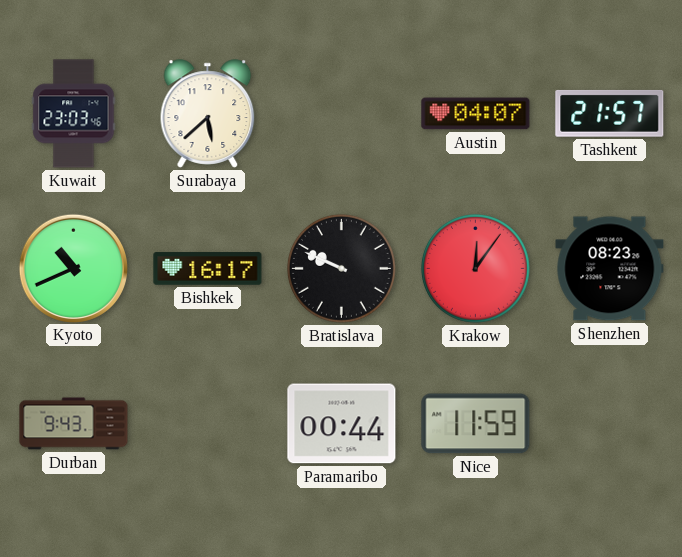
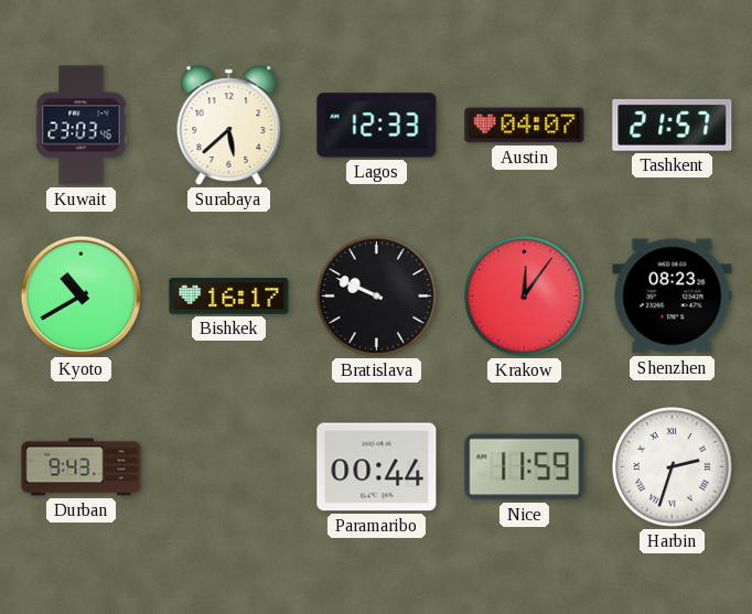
Lagos: none -> 12:33 (377, 126)
Kyoto: 10:41 -> 10:40 (80, 295)
Harbin: none -> 2:33 (672, 466)
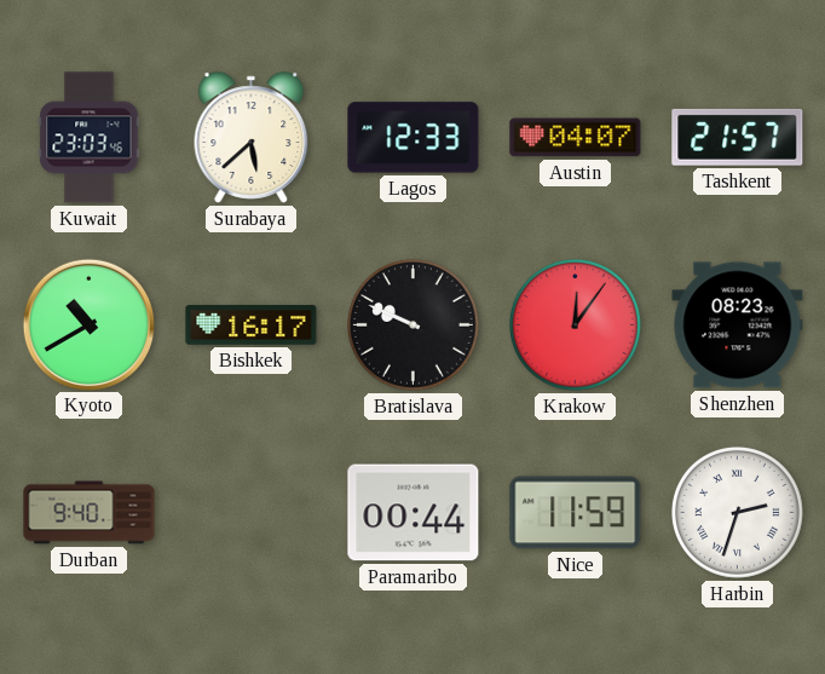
Durban: 9:43 -> 9:40 (90, 513)
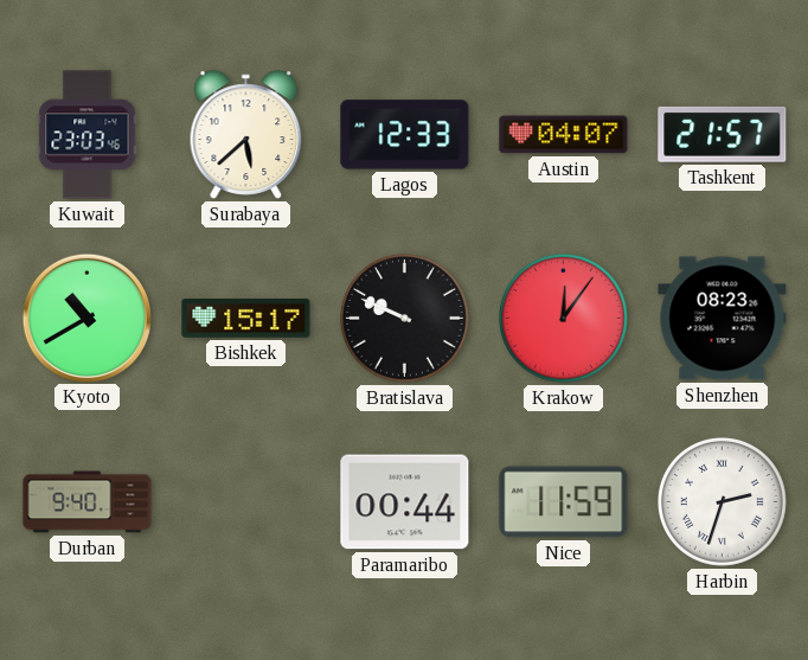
Bishkek: 16:17 -> 15:17 (246, 319)
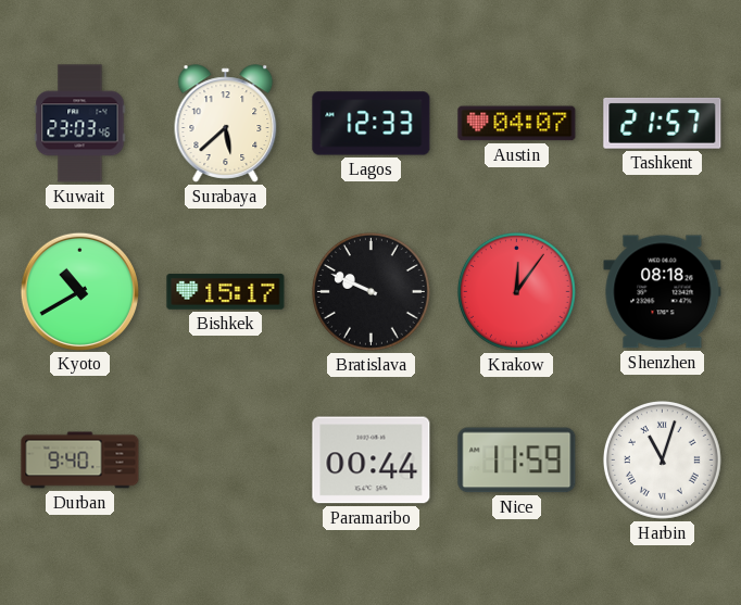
Shenzhen: 08:23 -> 08:18 (663, 292)
Harbin: 2:33 -> 11:03 (662, 459)
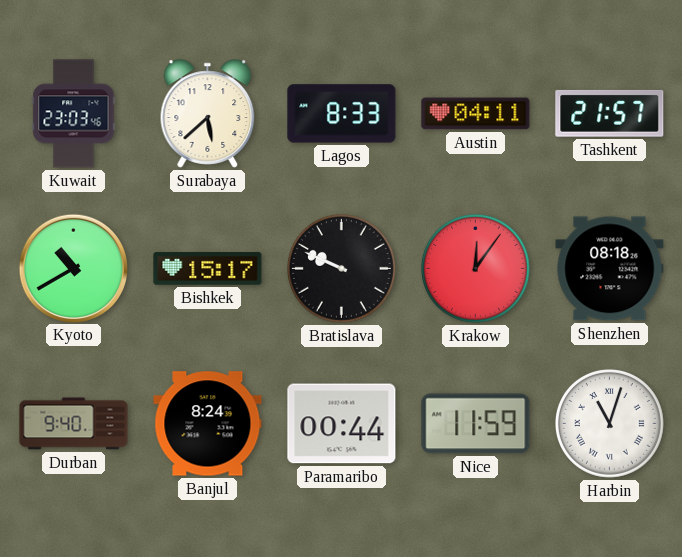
Lagos: 12:33 -> 8:33 (342, 114)
Austin: 04:07 -> 04:11 (476, 114)
Banjul: none -> 8:24 (208, 424)
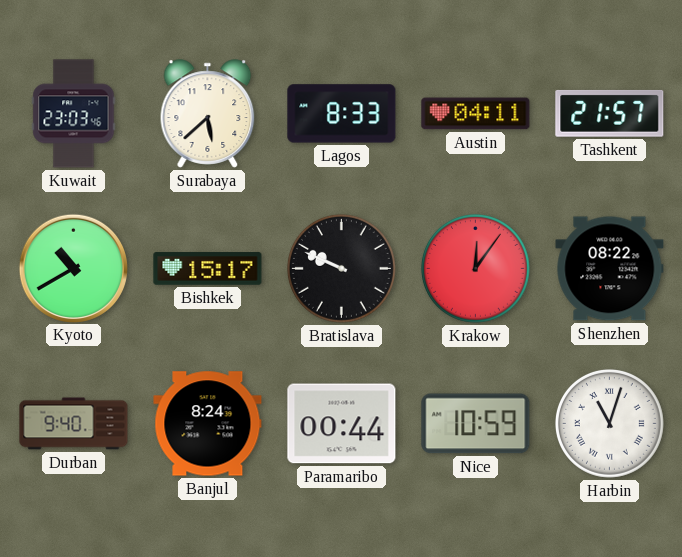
Shenzhen: 08:18 -> 08:22 (610, 269)
Nice: 11:59 -> 10:59 (476, 424)
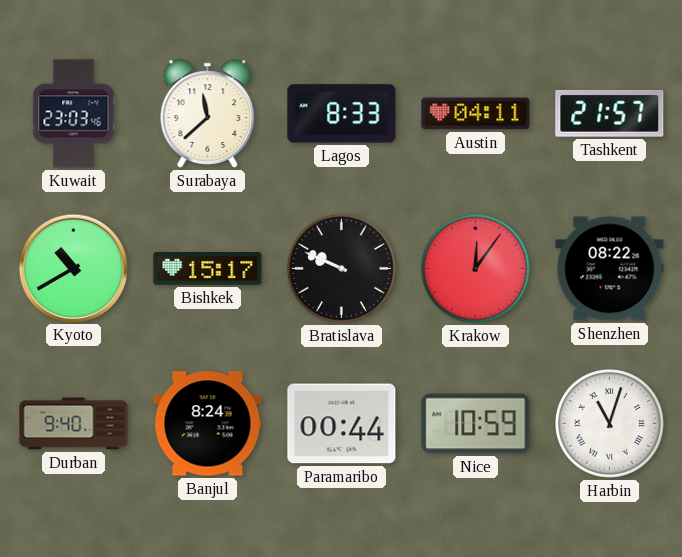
Surabaya: 5:38 -> 11:38 (208, 114)
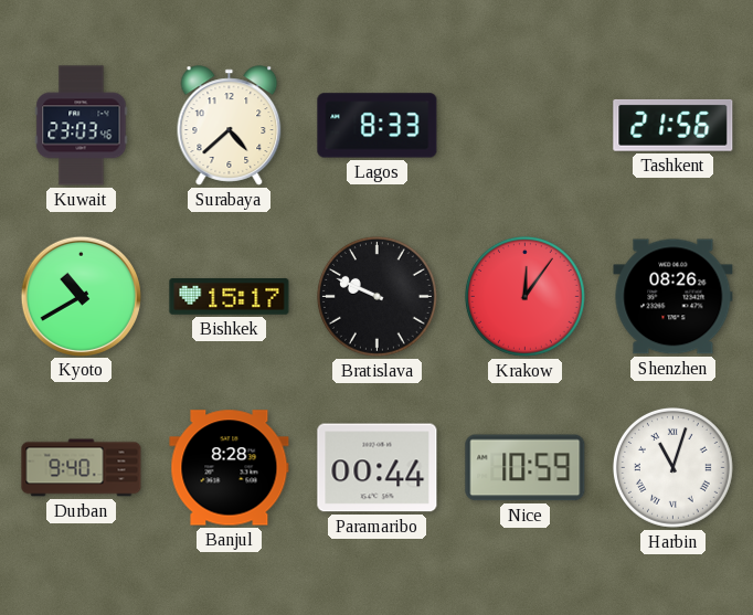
Surabaya: 11:38 -> 4:38 (230, 126)
Austin: 04:11 -> none (476, 114)
Tashkent: 21:57 -> 21:56 (674, 125)
Shenzhen: 08:22 -> 08:26 (674, 297)
Banjul: 8:24 -> 8:28 (230, 468)
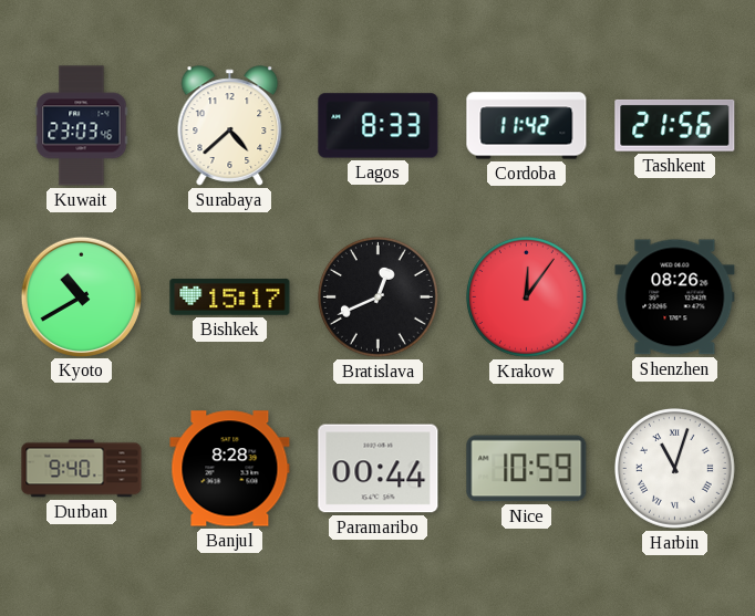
Cordoba: none -> 11:42 (527, 126)
Bratislava: 9:49 -> 12:41 (377, 296)
